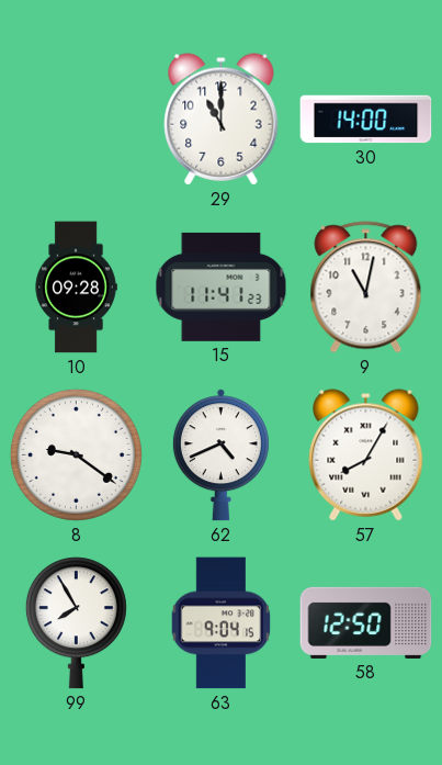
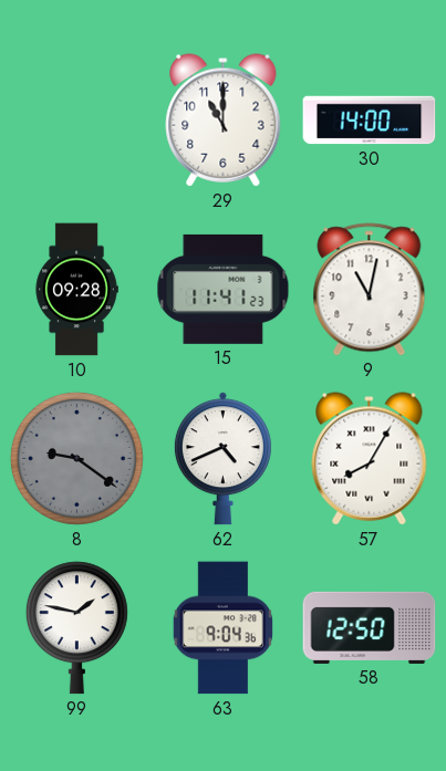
8 dial: white -> grey (76, 458)
99: 7:55 -> 1:47 (76, 628)
63: 9:04:15 -> 9:04:36 (224, 628)
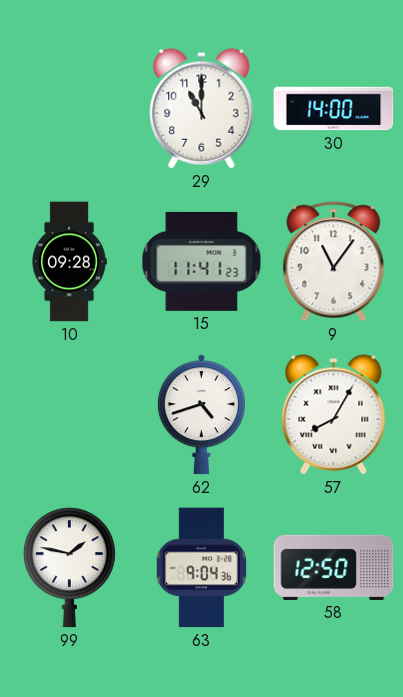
9: 11:02 -> 11:06 (334, 262)
8: 9:21 -> none (76, 458)
62: 4:41 -> 4:42 (201, 415)
